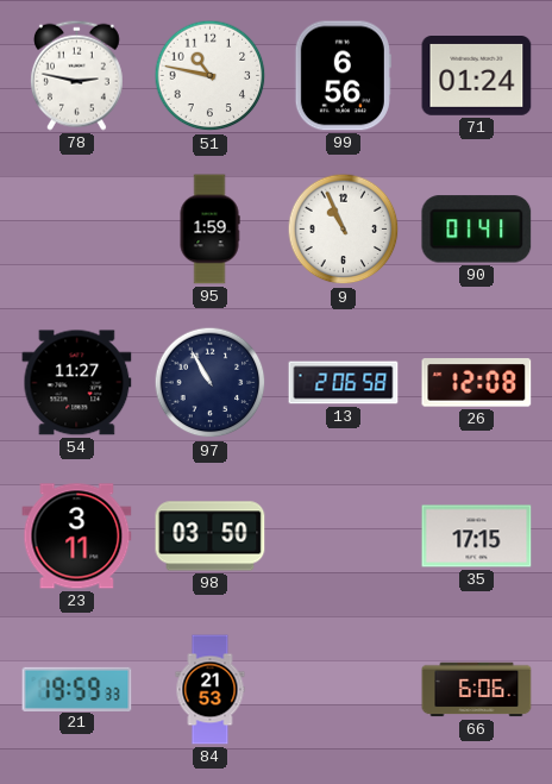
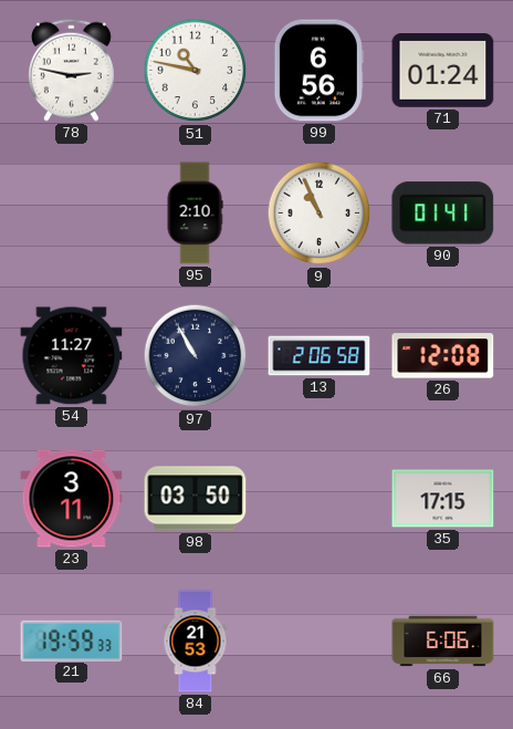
95: 1:59 -> 2:10 (195, 214)
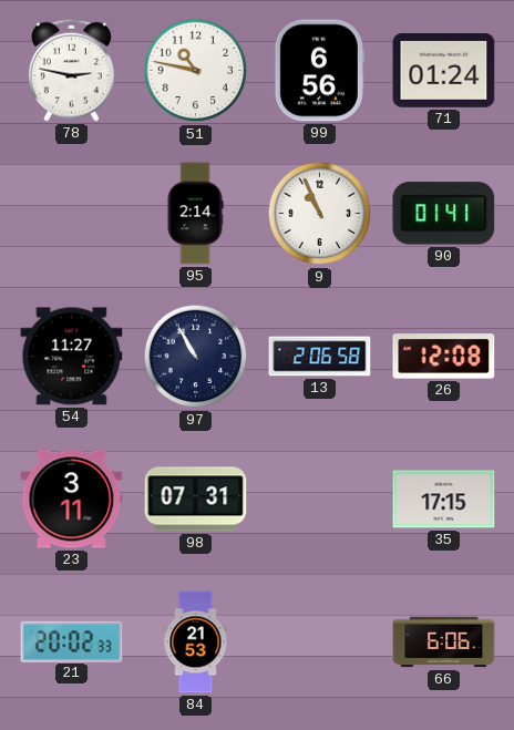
95: 2:10 -> 2:14 (195, 214)
98: 03:50 -> 07:31 (196, 500)
21: 19:59 -> 20:02 (72, 641)
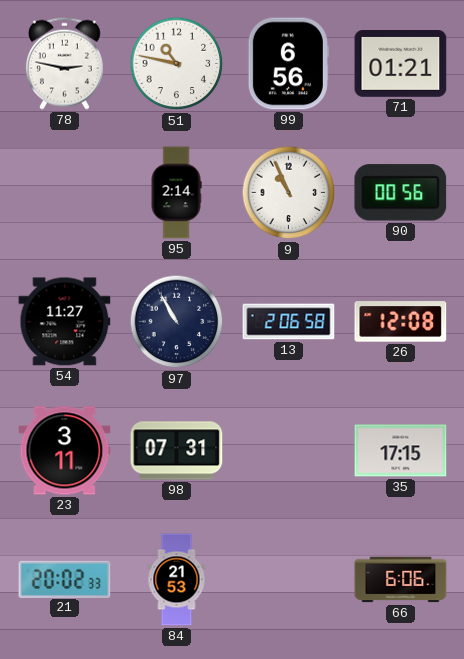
71: 01:24 -> 01:21 (401, 64)
90: 01:41 -> 00:56 (401, 193)
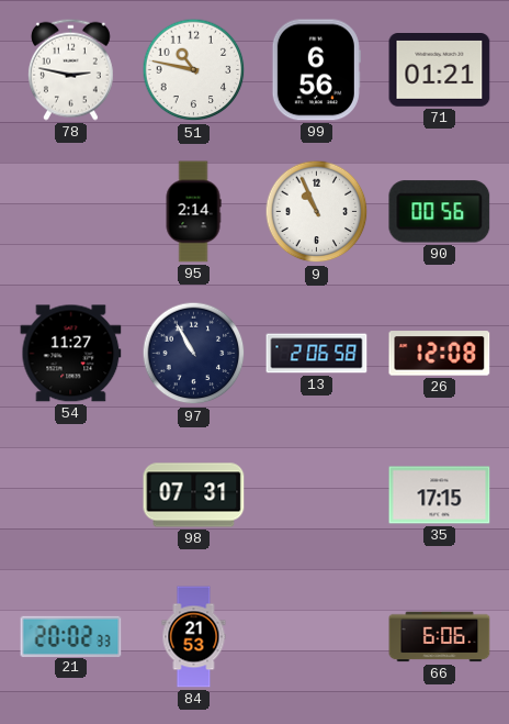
23: 3:11 -> none (65, 451)
